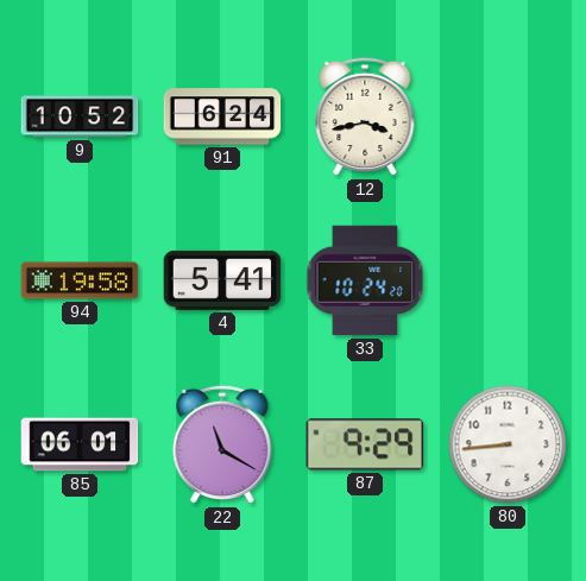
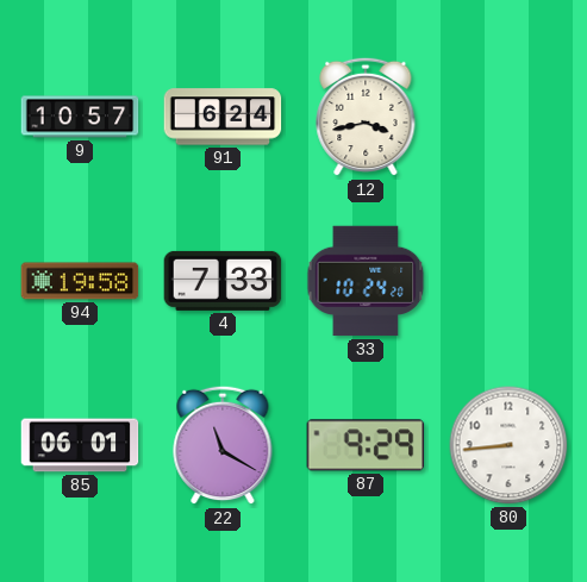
9: 10:52 -> 10:57 (80, 117)
4: 5:41 -> 7:33 (223, 281)
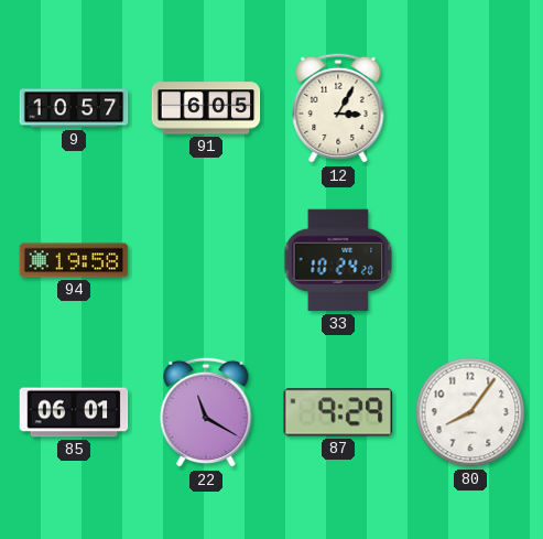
91: 6:24 -> 6:05 (206, 108)
12: 3:43 -> 3:05 (338, 108)
4: 7:33 -> none (223, 281)
80: 8:44 -> 8:06 (470, 412)
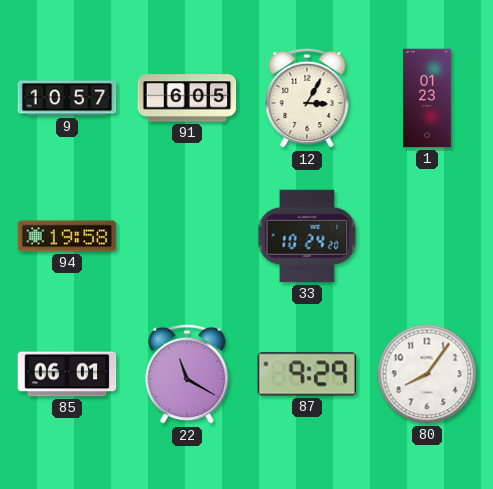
1: none -> 01:23 (428, 98)
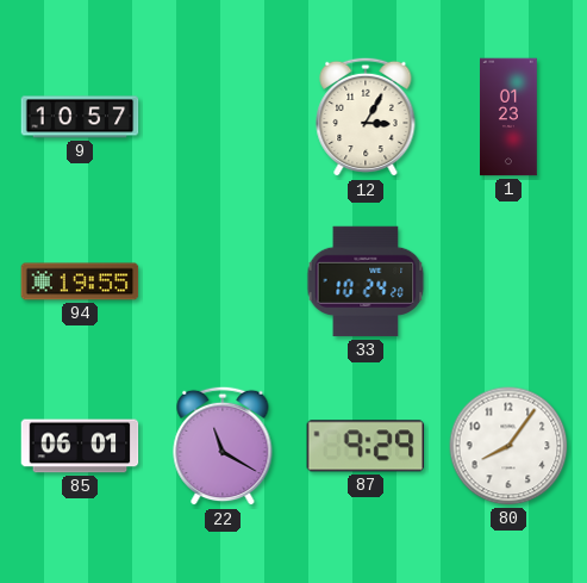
91: 6:05 -> none (187, 98)
94: 19:58 -> 19:55 (80, 281)
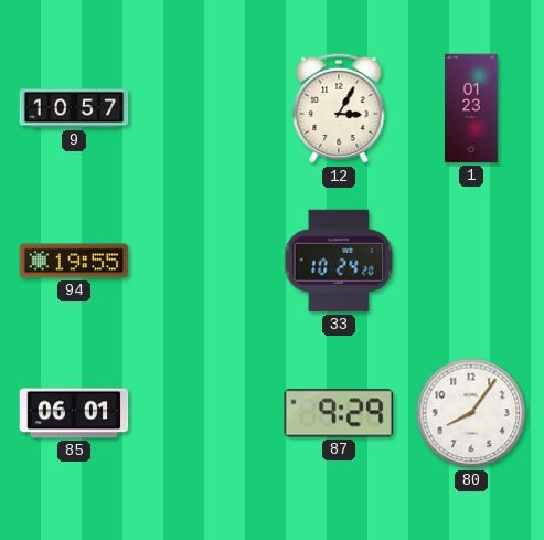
22: 11:20 -> none (223, 446)
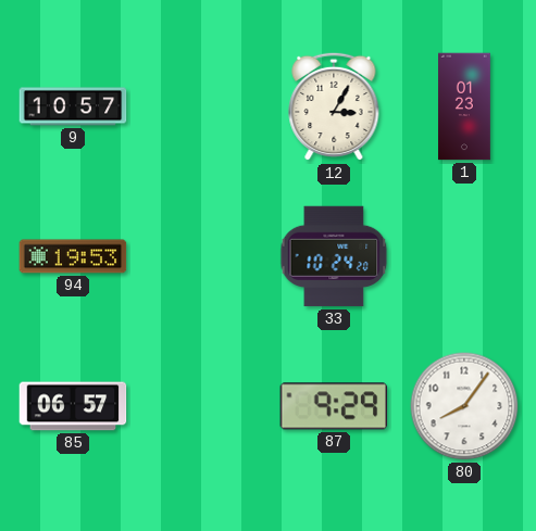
94: 19:55 -> 19:53 (73, 256)
85: 06:01 -> 06:57 (73, 406)
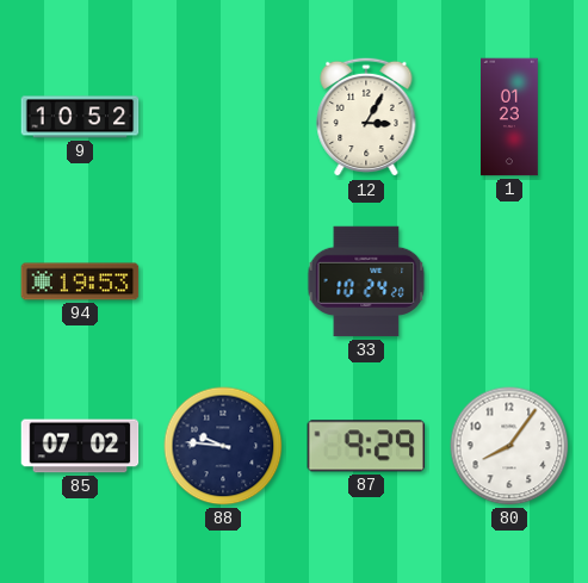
9: 10:57 -> 10:52 (80, 117)
85: 06:57 -> 07:02 (80, 446)
88: none -> 9:46 (223, 446)
